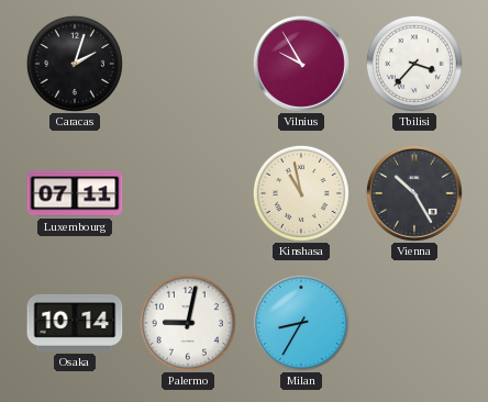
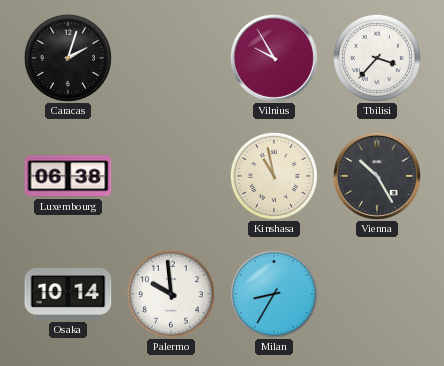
Luxembourg: 07:11 -> 06:38 (68, 176)
Palermo: 9:02 -> 9:59 (171, 294)
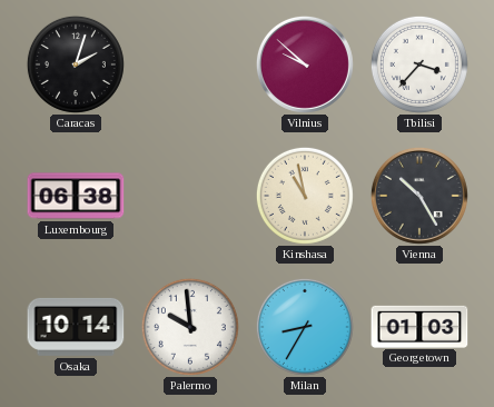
Vilnius: 9:55 -> 9:52 (305, 64)
Georgetown: none -> 01:03 (419, 326)
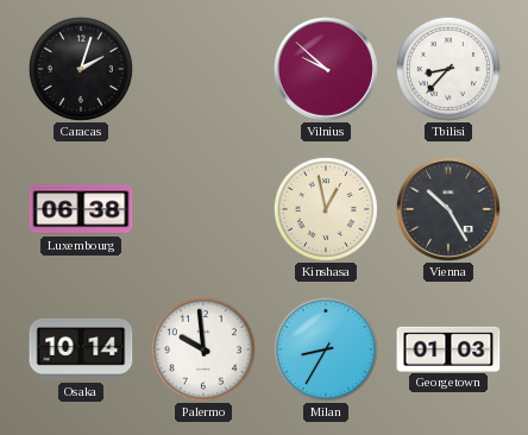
Tbilisi: 3:37 -> 8:37 (448, 69)
Kinshasa: 10:58 -> 12:58 (326, 209)
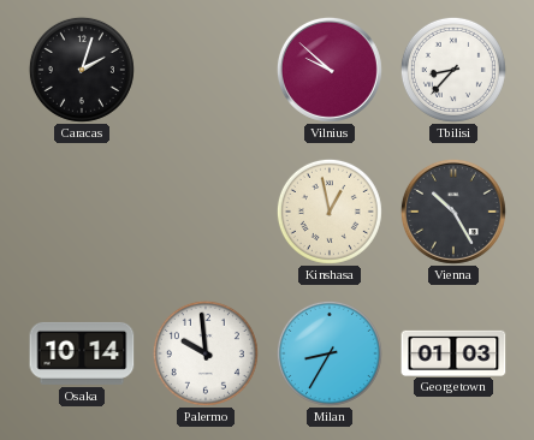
Luxembourg: 06:38 -> none (81, 209)
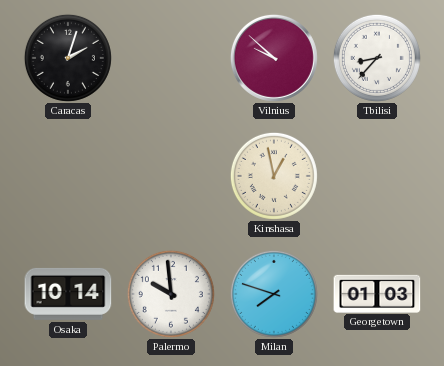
Vienna: 10:25 -> none (453, 212)
Milan: 8:35 -> 7:48 (274, 294)
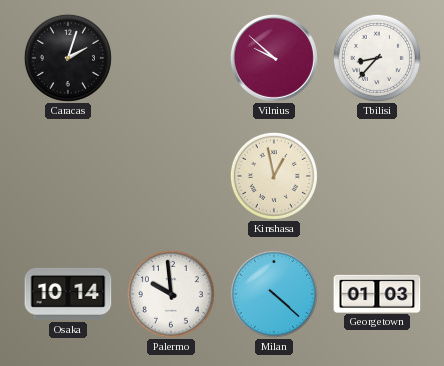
Milan: 7:48 -> 4:22 (274, 294)
